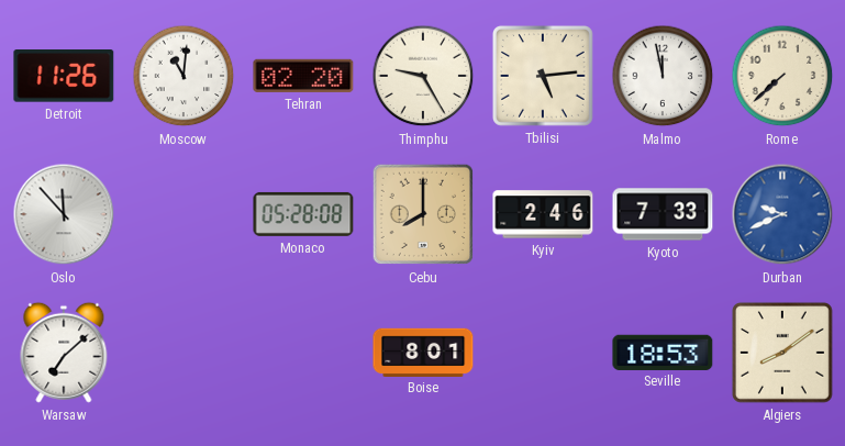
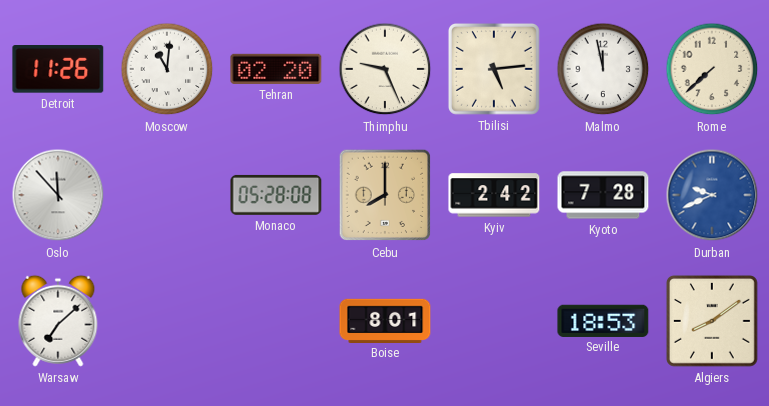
Thimphu: 9:25 -> 9:26 (385, 69)
Kyiv: 2:46 -> 2:42 (494, 195)
Kyoto: 7:33 -> 7:28 (603, 195)
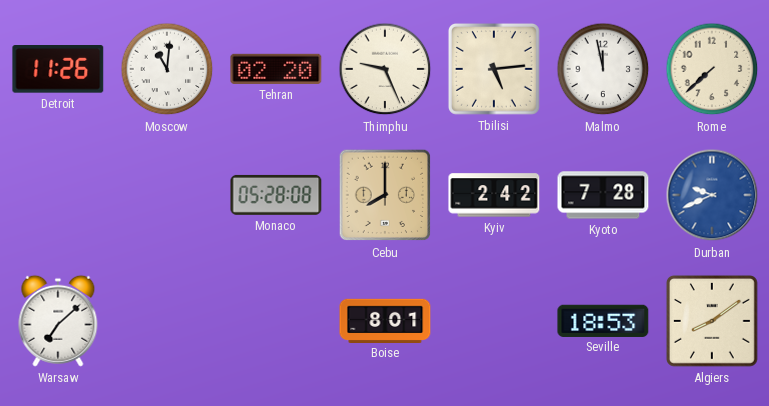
Oslo: 11:53 -> none (58, 195)
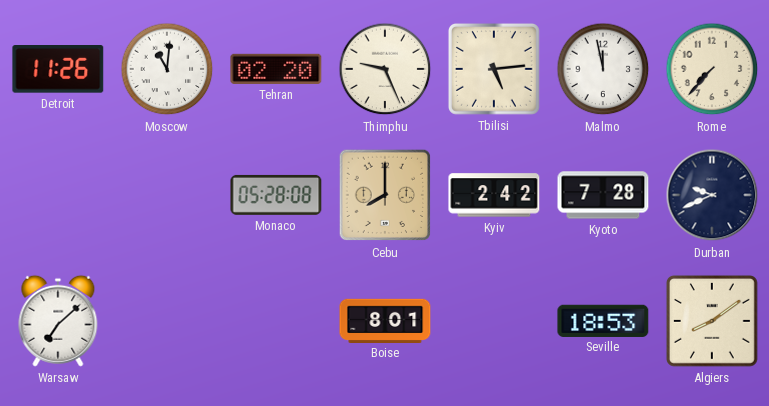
Rome: 7:38 -> 7:37 (712, 69)
Durban dial: blue -> navy (712, 195)
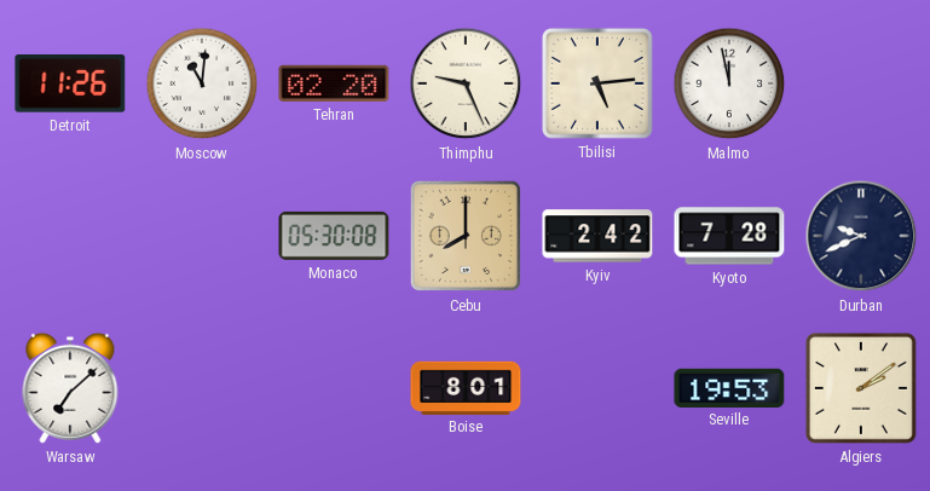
Rome: 7:37 -> none (712, 69)
Monaco: 05:28 -> 05:30 (334, 236)
Seville: 18:53 -> 19:53 (729, 387)
Algiers: 8:09 -> 2:09 (861, 388)
